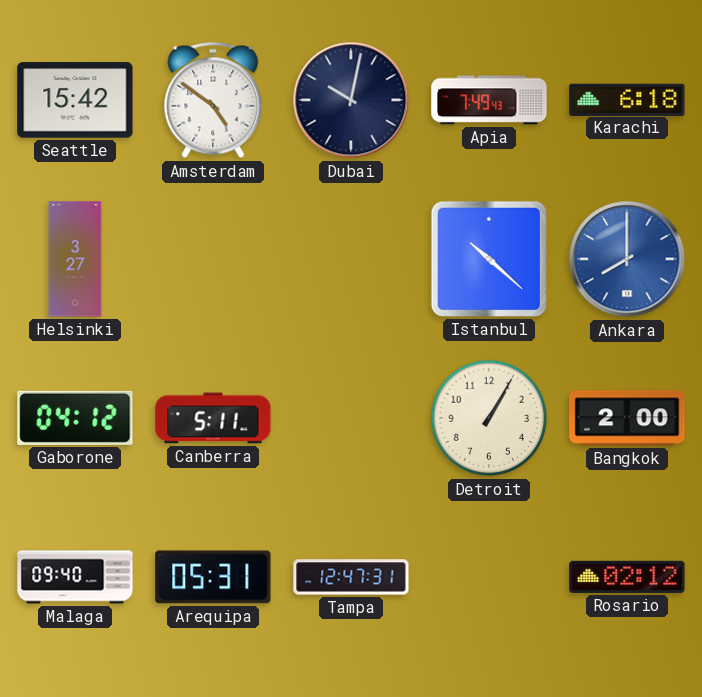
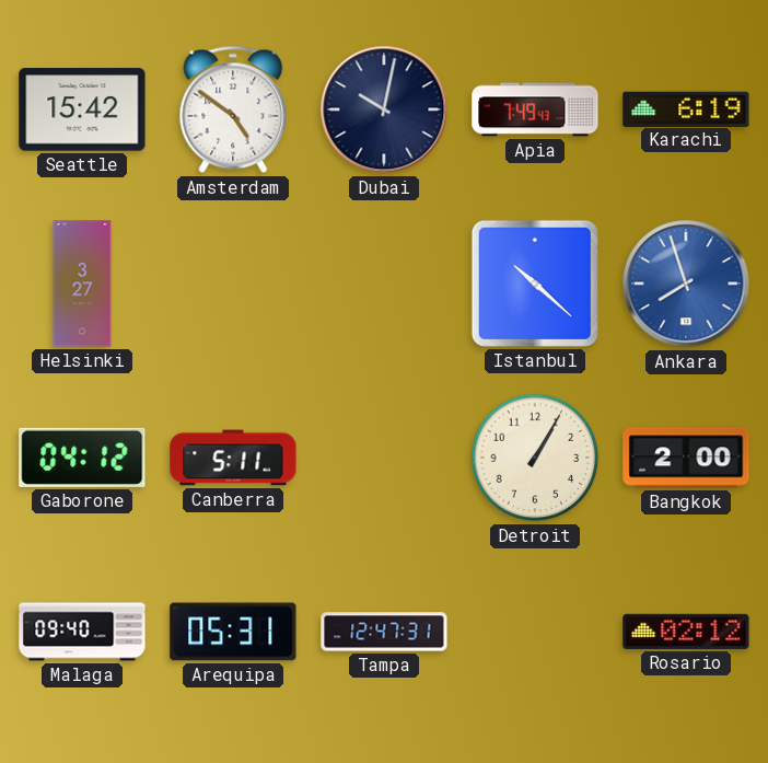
Karachi: 6:18 -> 6:19 (686, 108)
Ankara: 8:00 -> 7:57 (686, 284)
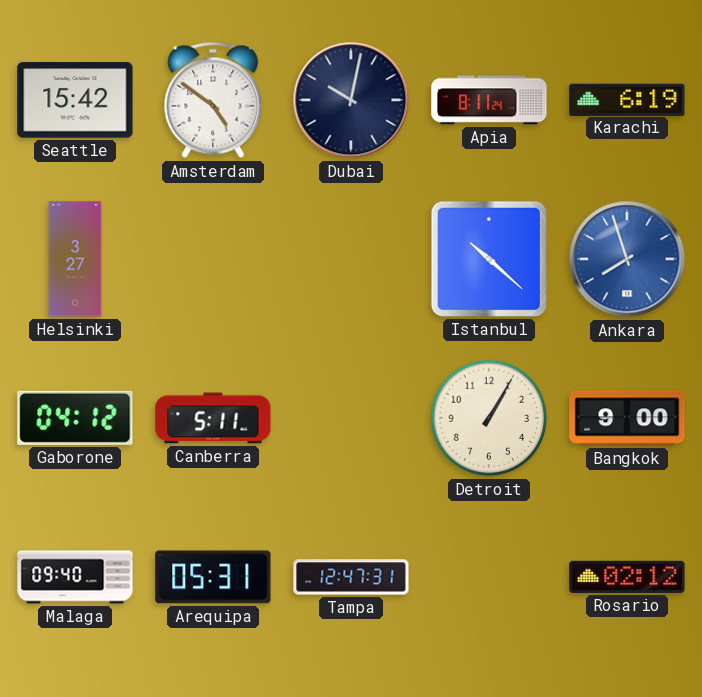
Apia: 7:49 -> 8:11 (489, 100)
Bangkok: 2:00 -> 9:00 (627, 418)
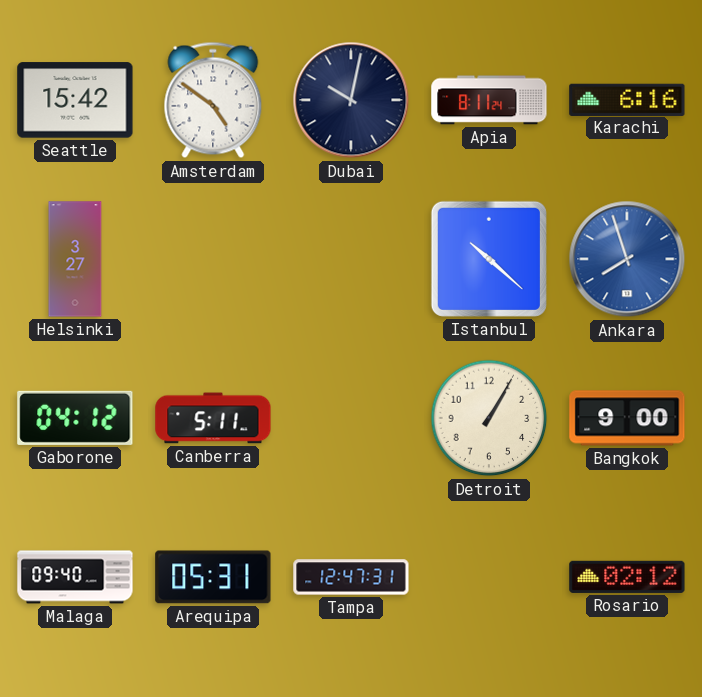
Karachi: 6:19 -> 6:16 (627, 99)
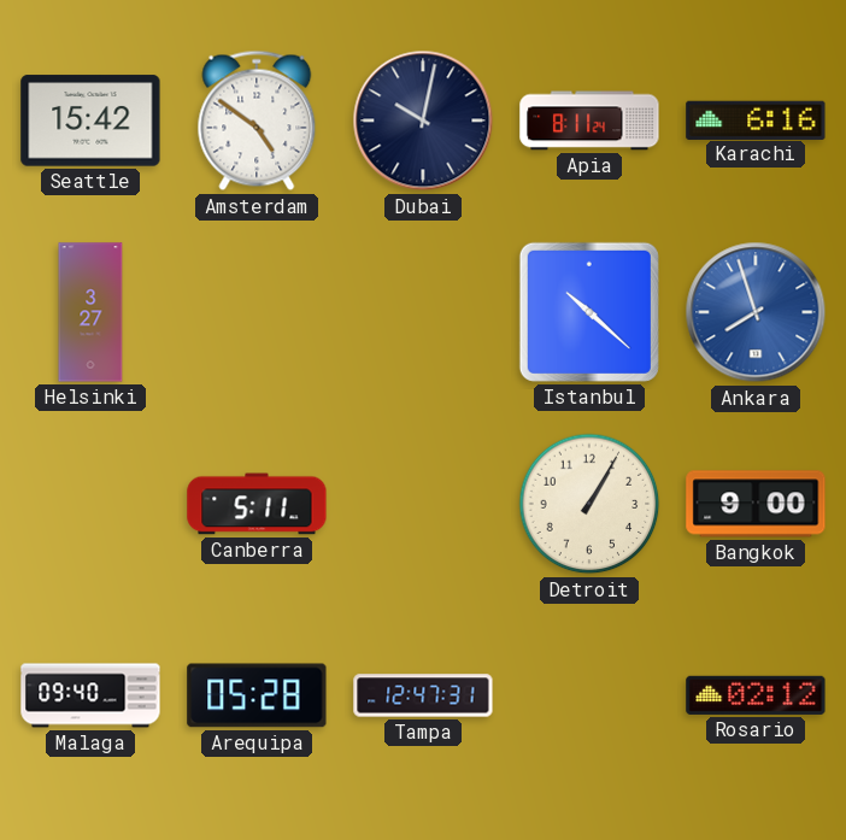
Gaborone: 04:12 -> none (75, 418)
Arequipa: 05:31 -> 05:28 (257, 695)
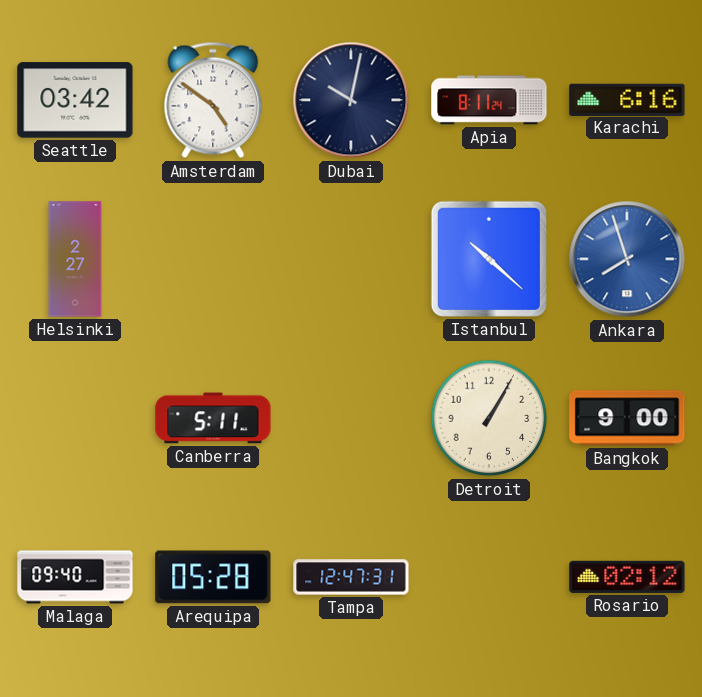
Seattle: 15:42 -> 03:42 (75, 100)
Helsinki: 3:27 -> 2:27 (75, 259)
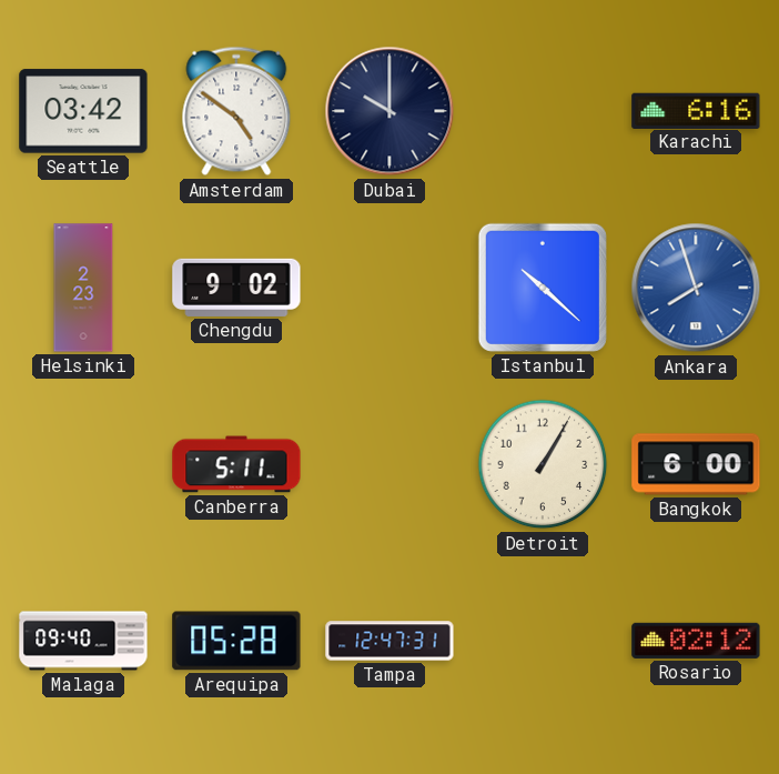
Dubai: 10:02 -> 10:00 (389, 111)
Apia: 8:11 -> none (489, 100)
Helsinki: 2:27 -> 2:23 (83, 288)
Chengdu: none -> 9:02 (236, 288)
Bangkok: 9:00 -> 6:00 (696, 464)
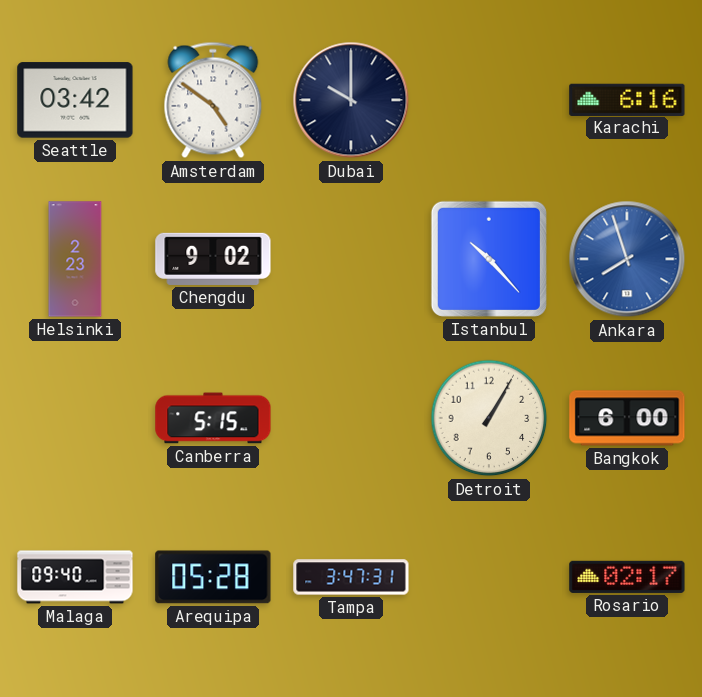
Istanbul: 10:22 -> 10:23 (489, 259)
Canberra: 5:11 -> 5:15 (213, 418)
Tampa: 12:47 -> 3:47 (351, 577)
Rosario: 02:12 -> 02:17 (627, 577)
